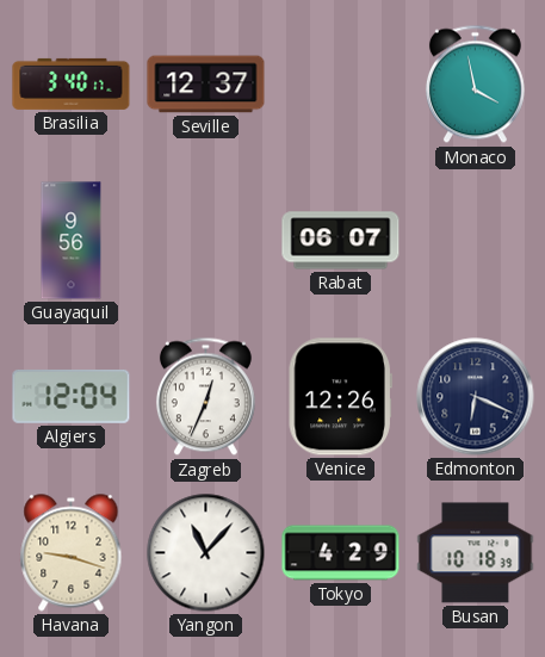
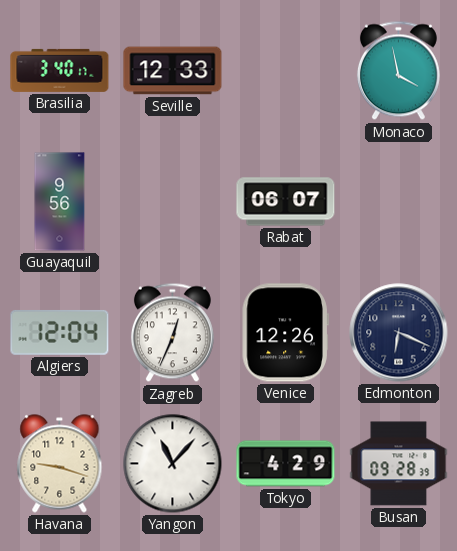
Seville: 12:37 -> 12:33 (173, 71)
Busan: 10:18 -> 09:28 (399, 464)
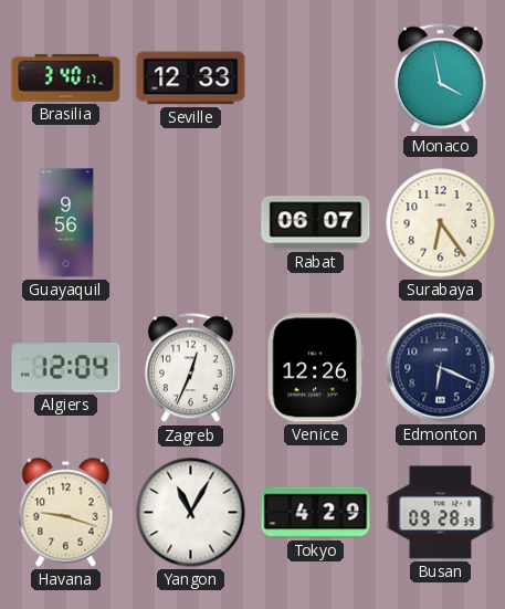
Surabaya: none -> 6:24 (441, 223)
Yangon: 11:07 -> 11:05 (191, 513)
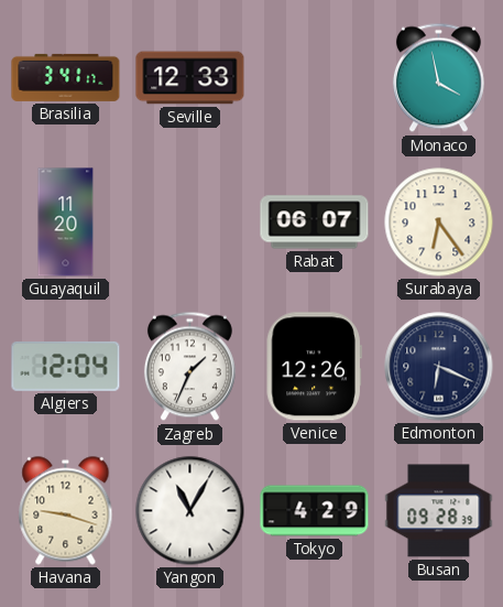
Brasilia: 3:40 -> 3:41 (66, 77)
Guayaquil: 9:56 -> 11:20 (66, 223)
Zagreb: 12:34 -> 1:34 (189, 367)
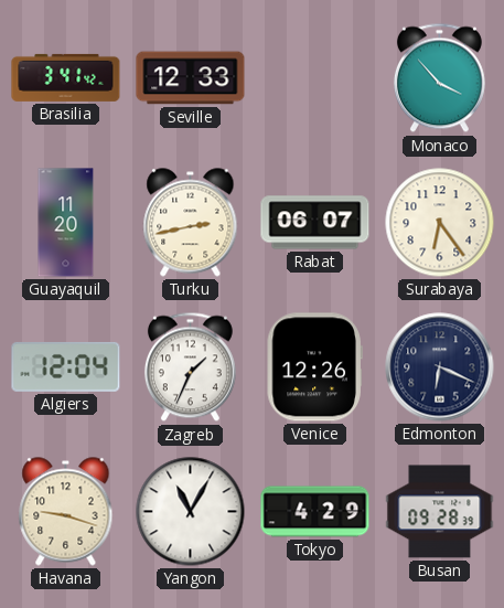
Brasilia: 3:41:17 -> 3:41:42 (66, 77)
Monaco: 3:58 -> 3:53 (439, 78)
Turku: none -> 2:43 (191, 223)
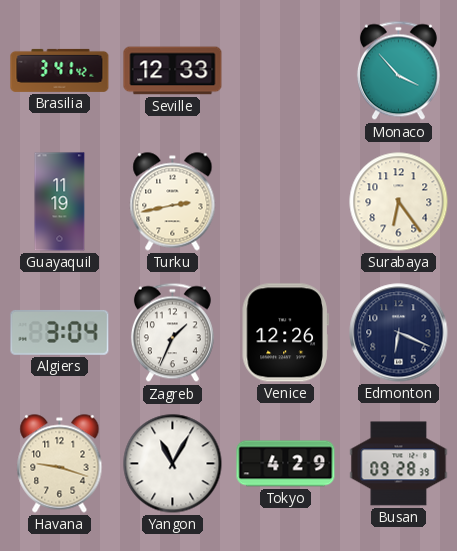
Guayaquil: 11:20 -> 11:19 (60, 202)
Rabat: 06:07 -> none (315, 223)
Algiers: 12:04 -> 3:04 (60, 333)
